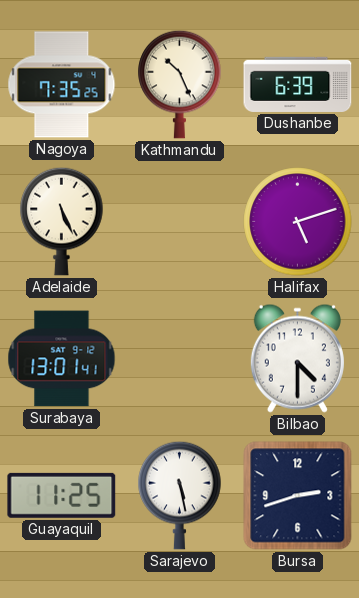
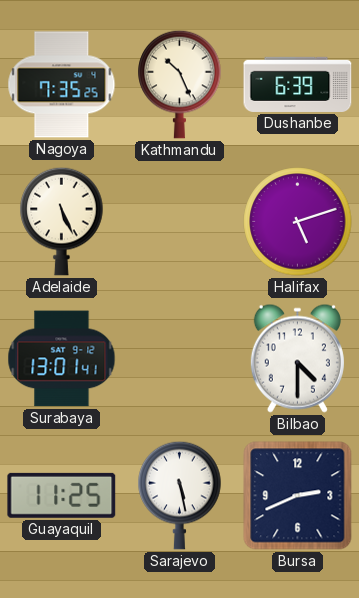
Bursa: 2:42 -> 2:41 (298, 496)
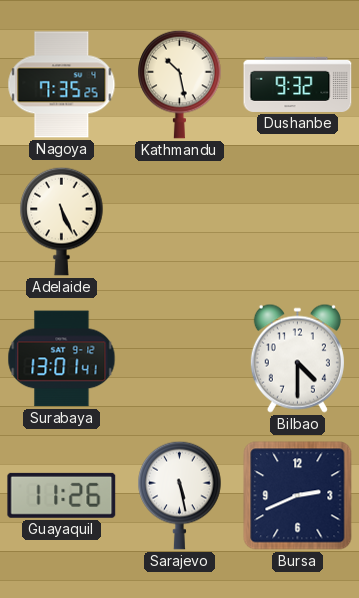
Kathmandu: 10:26 -> 10:28 (180, 84)
Dushanbe: 6:39 -> 9:32 (298, 84)
Halifax: 5:12 -> none (298, 222)
Guayaquil: 11:25 -> 11:26 (62, 495)
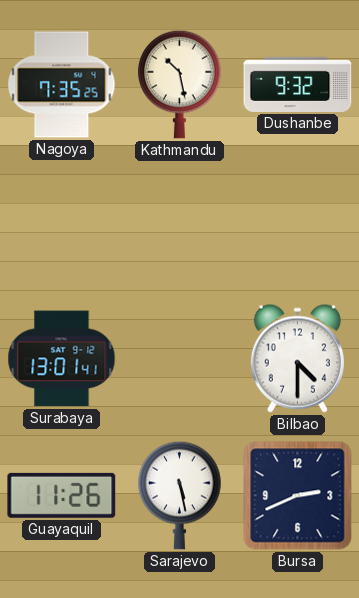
Adelaide: 5:26 -> none (62, 221)
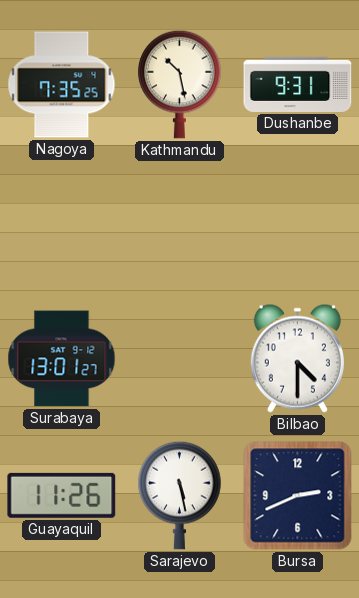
Dushanbe: 9:32 -> 9:31 (298, 84)
Surabaya: 13:01:41 -> 13:01:27 (62, 359)
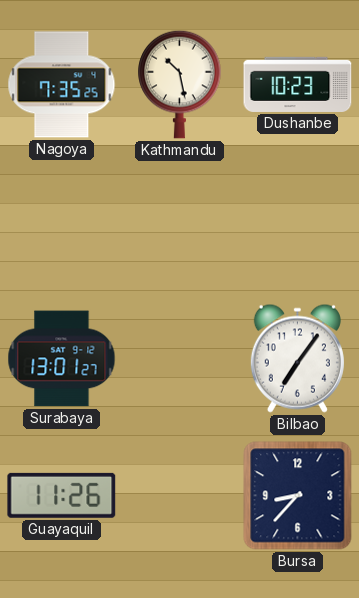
Dushanbe: 9:31 -> 10:23 (298, 84)
Bilbao: 4:30 -> 7:06 (297, 358)
Sarajevo: 5:28 -> none (180, 495)
Bursa: 2:41 -> 8:37 (298, 496)
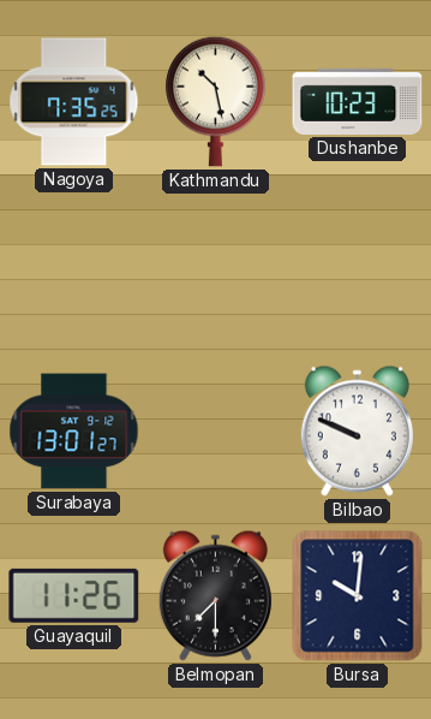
Bilbao: 7:06 -> 9:49 (357, 430)
Belmopan: none -> 7:30 (215, 595)
Bursa: 8:37 -> 10:01 (358, 596)
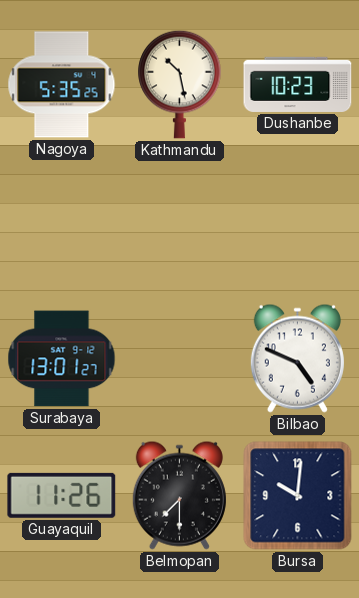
Nagoya: 7:35 -> 5:35 (62, 85)
Bilbao: 9:49 -> 4:49 (297, 358)
